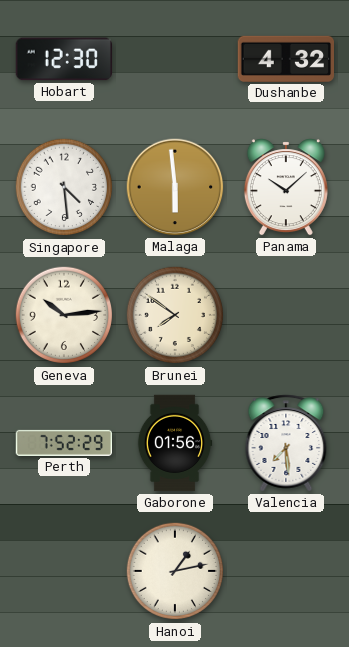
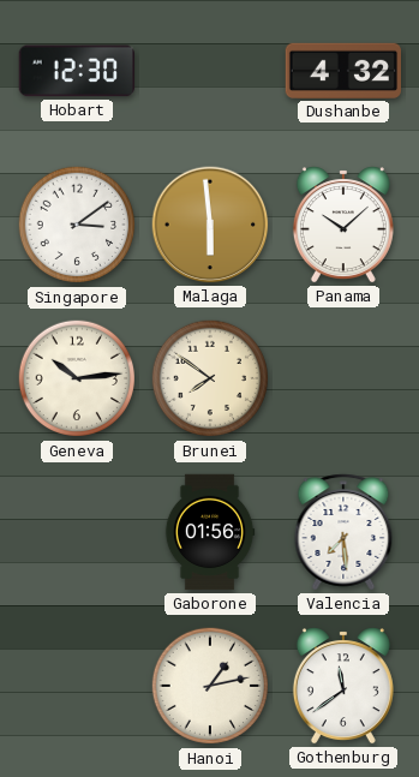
Singapore: 4:29 -> 3:09 (77, 225)
Perth: 7:52 -> none (63, 443)
Gothenburg: none -> 11:39 (343, 686)
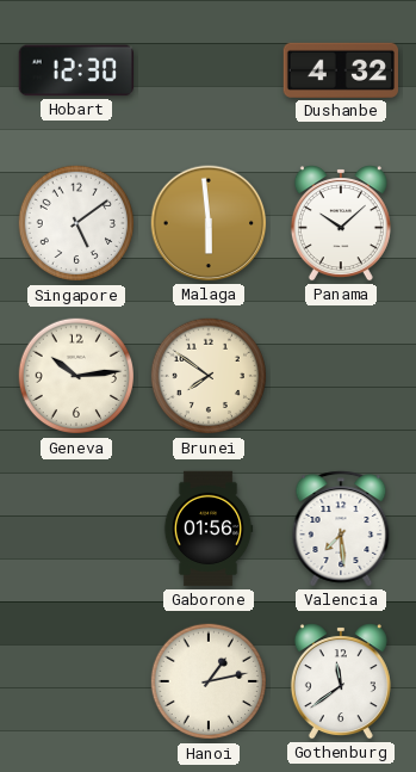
Singapore: 3:09 -> 5:09 (76, 223)
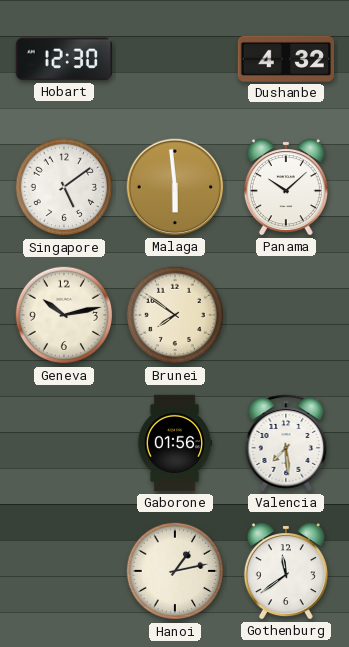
Geneva: 10:14 -> 10:13 (64, 315)
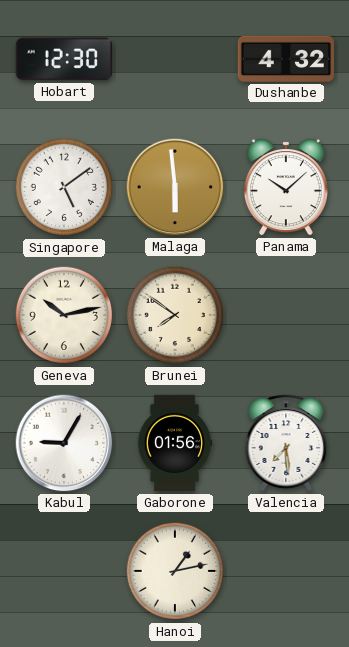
Kabul: none -> 9:05 (64, 443)
Gothenburg: 11:39 -> none (286, 571)
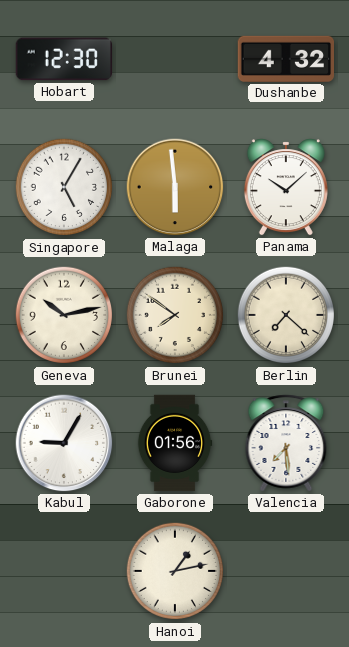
Singapore: 5:09 -> 5:05 (64, 187)
Berlin: none -> 7:22 (286, 315)
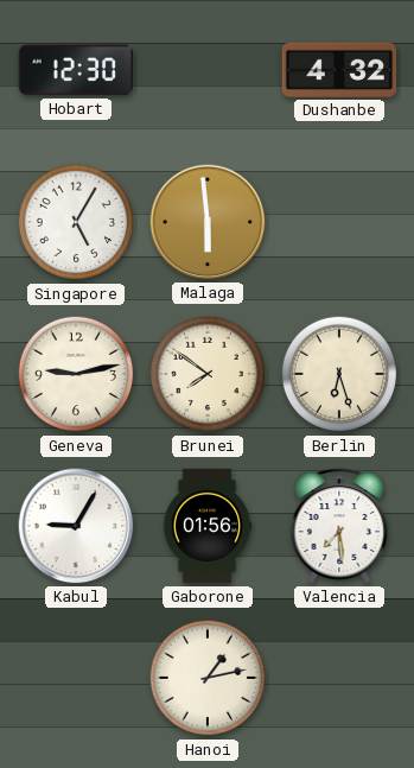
Panama: 10:08 -> none (286, 187)
Geneva: 10:13 -> 9:13 (76, 374)
Berlin: 7:22 -> 6:27 (339, 374)
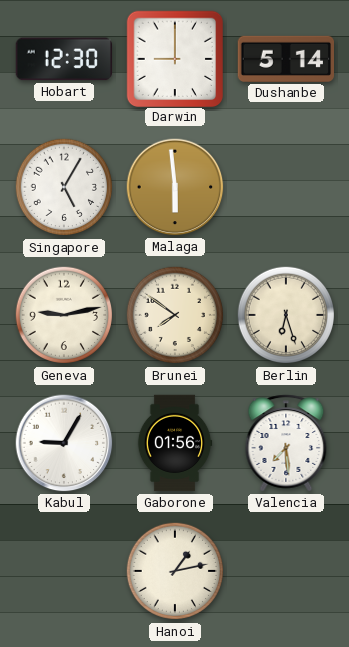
Darwin: none -> 9:00 (174, 58)
Dushanbe: 4:32 -> 5:14 (285, 59)
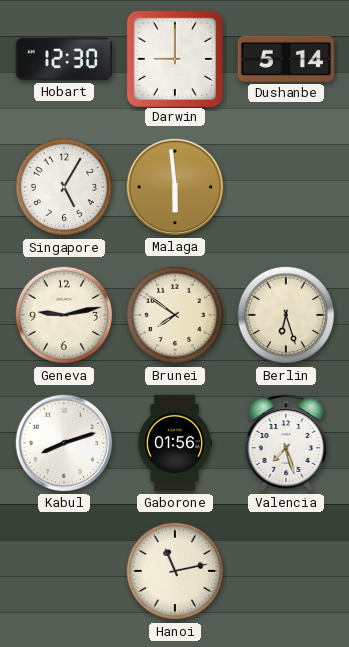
Kabul: 9:05 -> 8:12 (64, 443)
Valencia: 7:29 -> 7:27 (286, 443)
Hanoi: 1:13 -> 11:13 (175, 571)
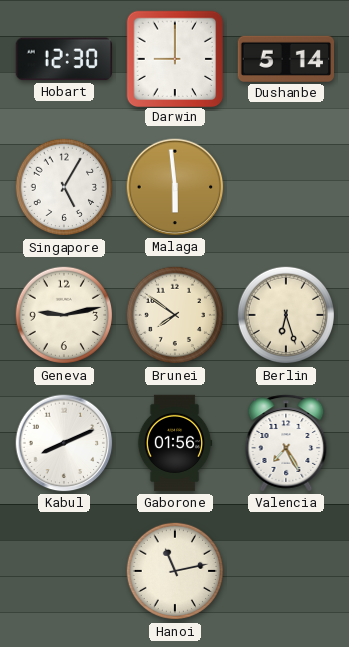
Kabul: 8:12 -> 8:11 (64, 443)
Valencia: 7:27 -> 7:25 (286, 443)
